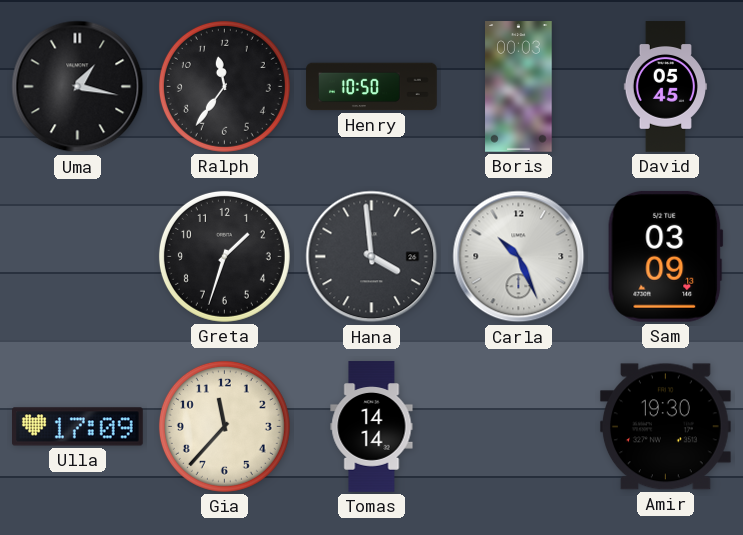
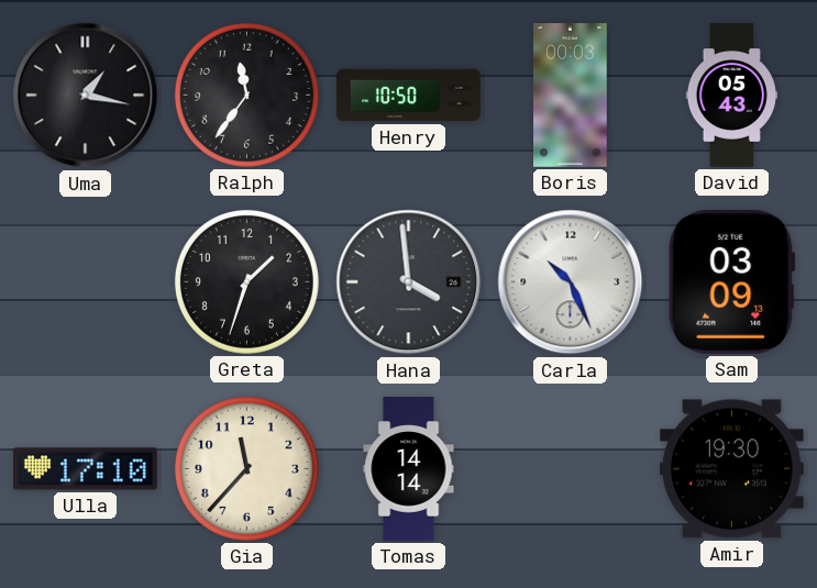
David: 05:45 -> 05:43 (731, 96)
Ulla: 17:09 -> 17:10 (86, 469)
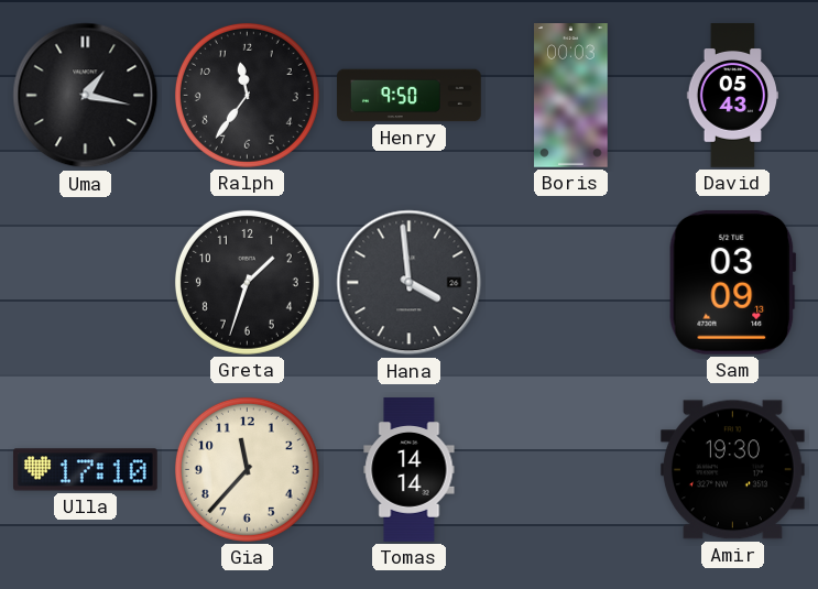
Henry: 10:50 -> 9:50 (410, 96)
Carla: 10:26 -> none (571, 282)
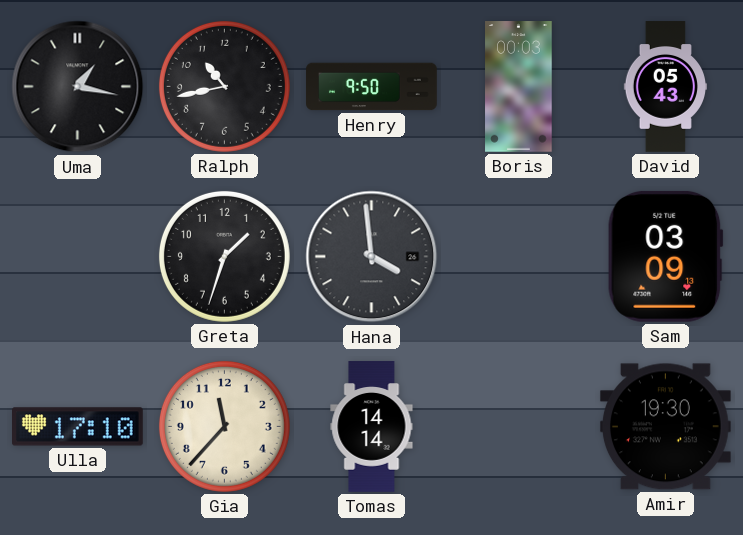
Ralph: 11:36 -> 10:43 (224, 86)
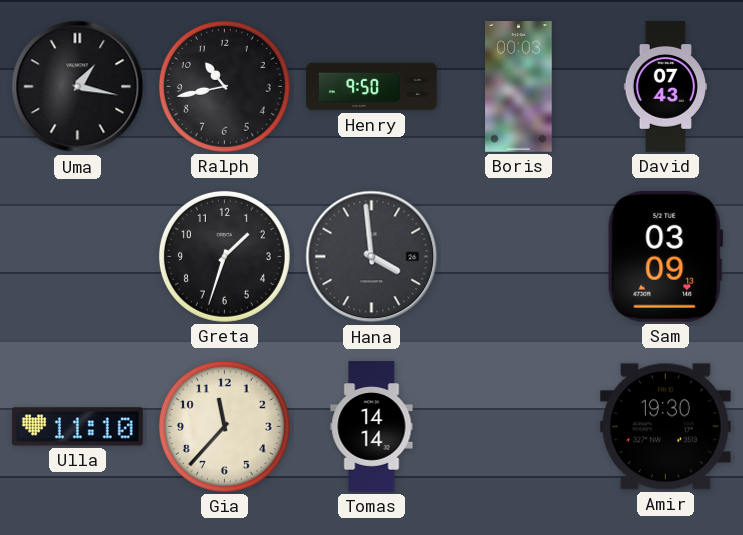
David: 05:43 -> 07:43 (665, 87)
Ulla: 17:10 -> 11:10 (78, 427)
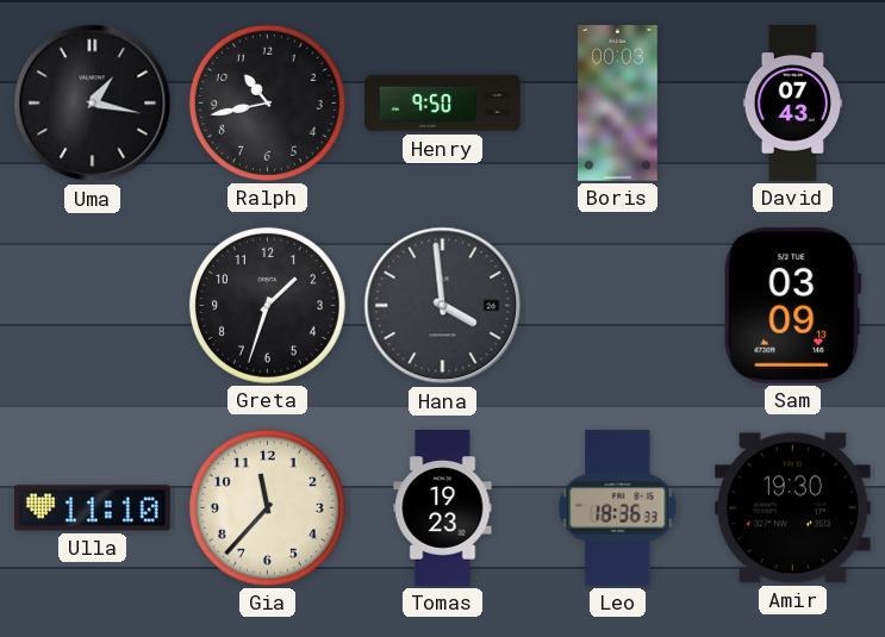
Tomas: 14:14 -> 19:23 (443, 508)
Leo: none -> 18:36 (618, 508)
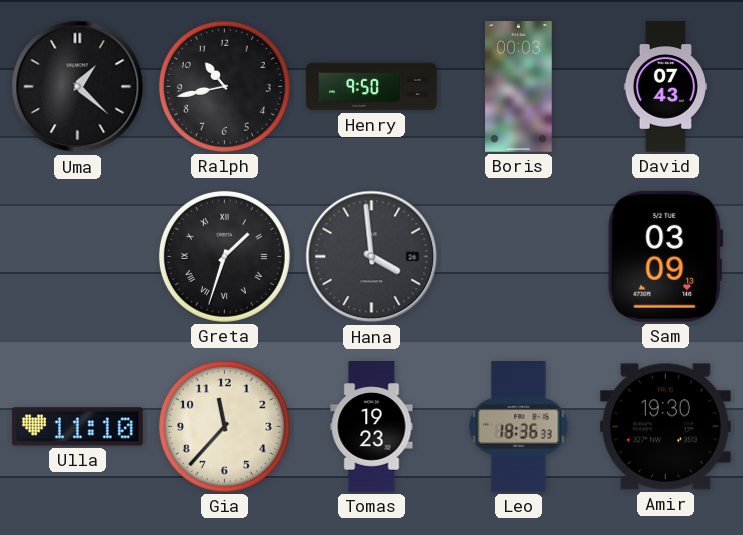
Uma: 1:17 -> 1:22 (78, 87)
Greta numerals: Arabic -> Roman (224, 256)
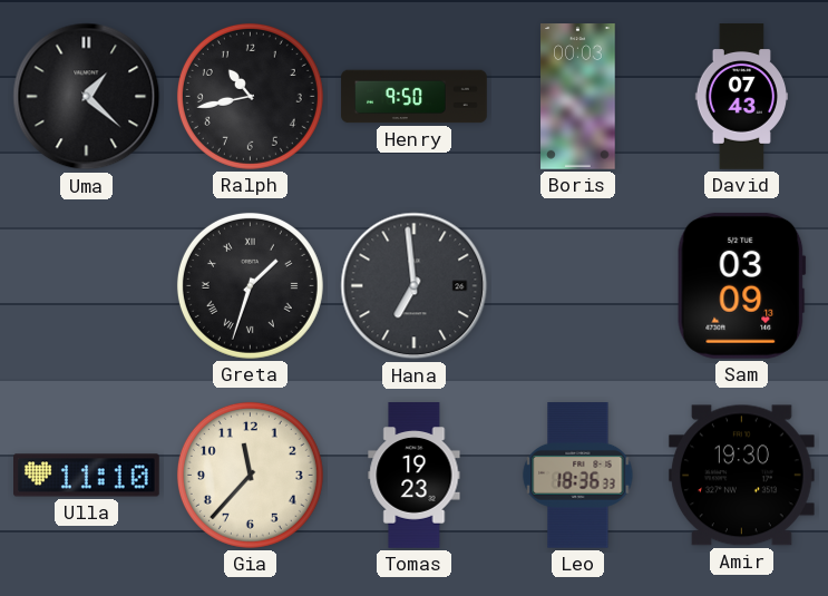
Hana: 3:59 -> 6:59 (415, 286)
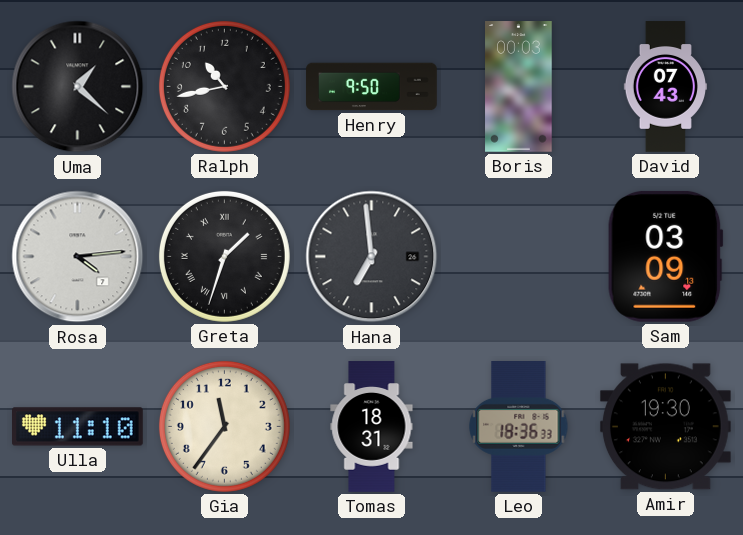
Rosa: none -> 4:14 (78, 257)
Gia: 11:37 -> 11:36 (224, 426)
Tomas: 19:23 -> 18:31 (372, 427)
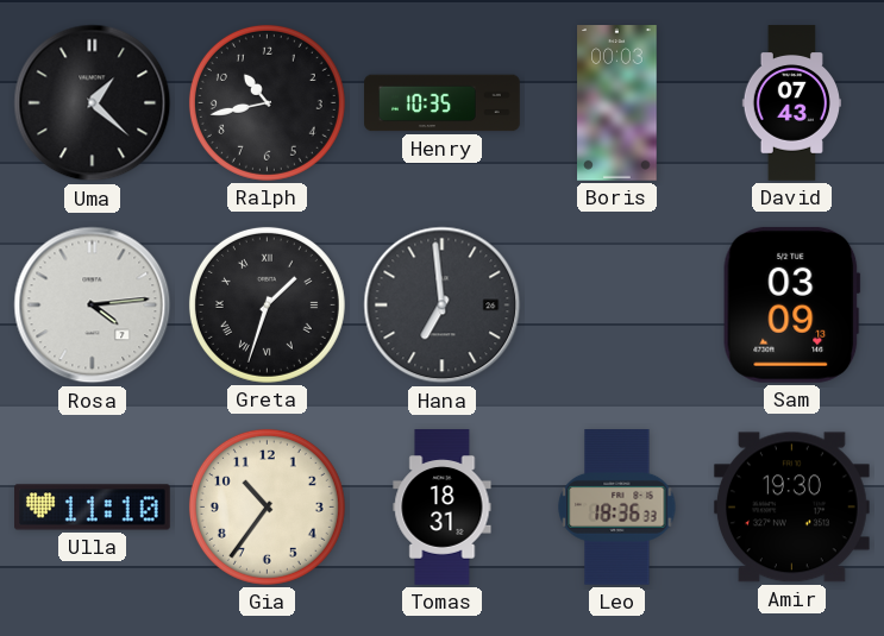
Henry: 9:50 -> 10:35 (443, 103)
Gia: 11:36 -> 10:36 (267, 506)
